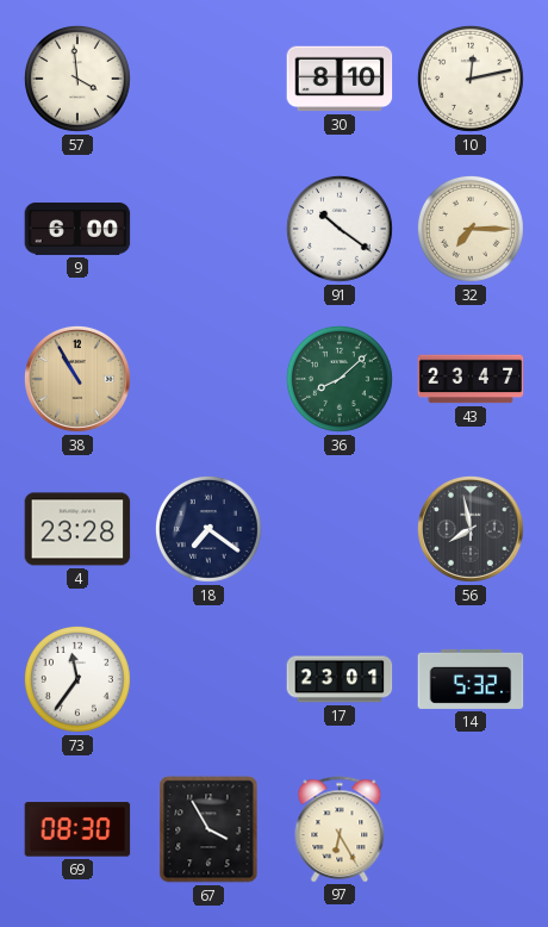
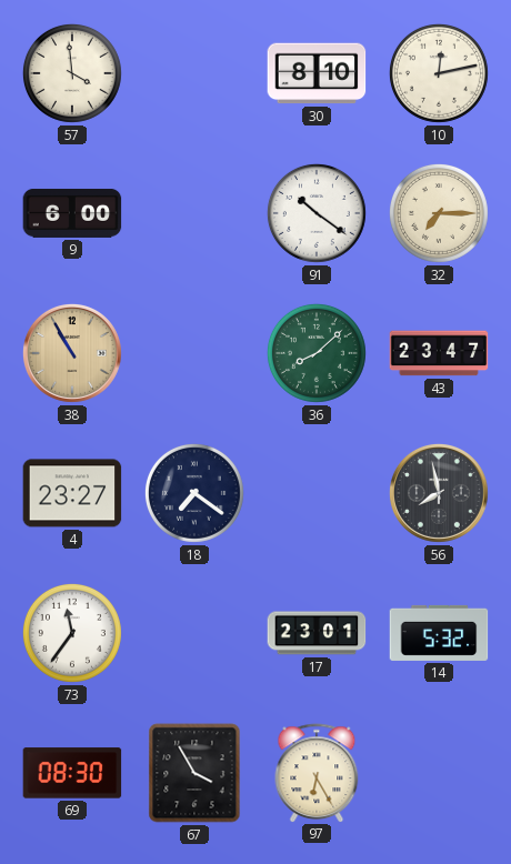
4: 23:28 -> 23:27 (72, 493)
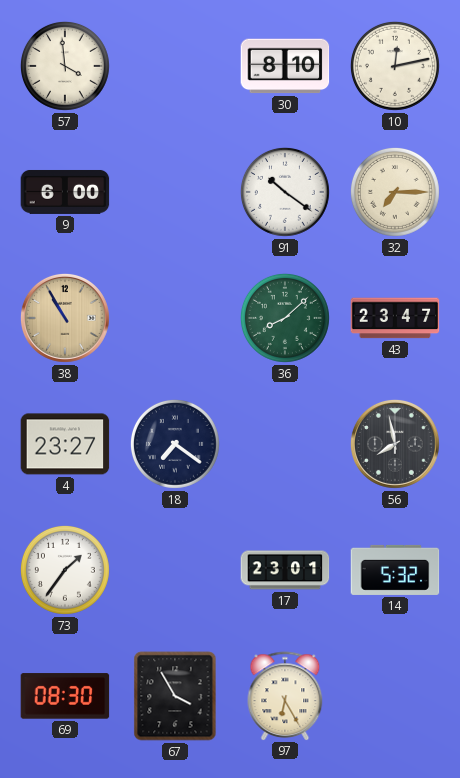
73: 11:36 -> 1:36 (65, 570)
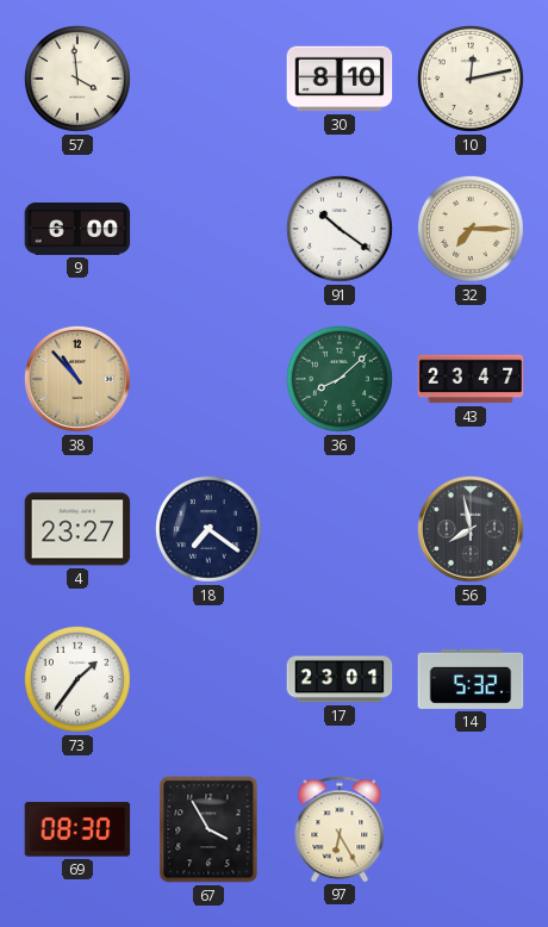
38: 10:55 -> 10:53 (77, 379)
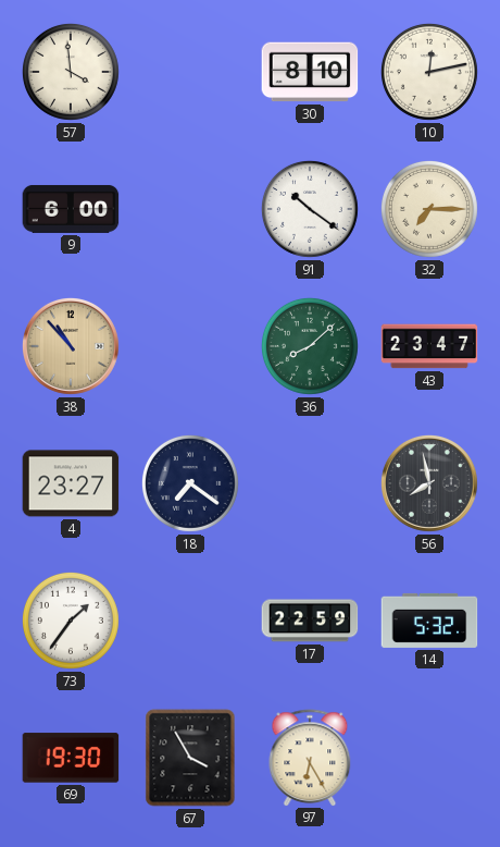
17: 23:01 -> 22:59 (310, 621)
69: 08:30 -> 19:30 (71, 758)
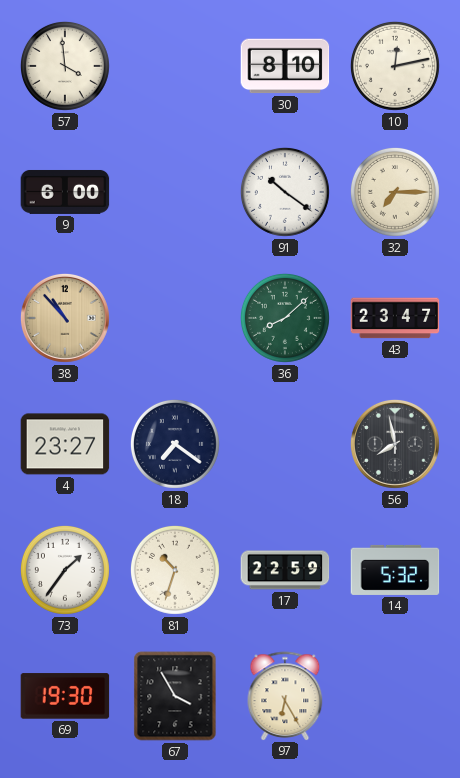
81: none -> 10:33 (175, 570)
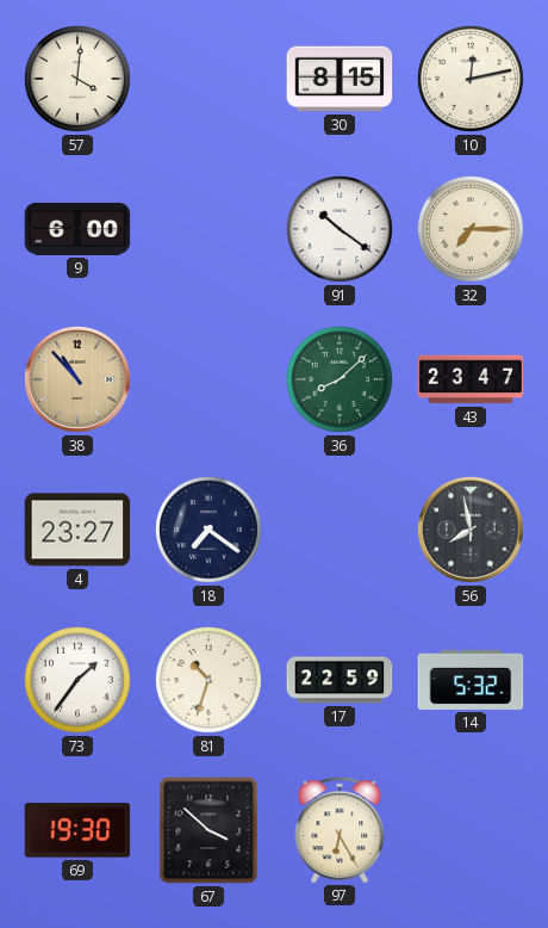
57: 3:59 -> 4:01 (77, 79)
30: 8:10 -> 8:15 (340, 79)
67: 3:55 -> 3:52 (208, 830)
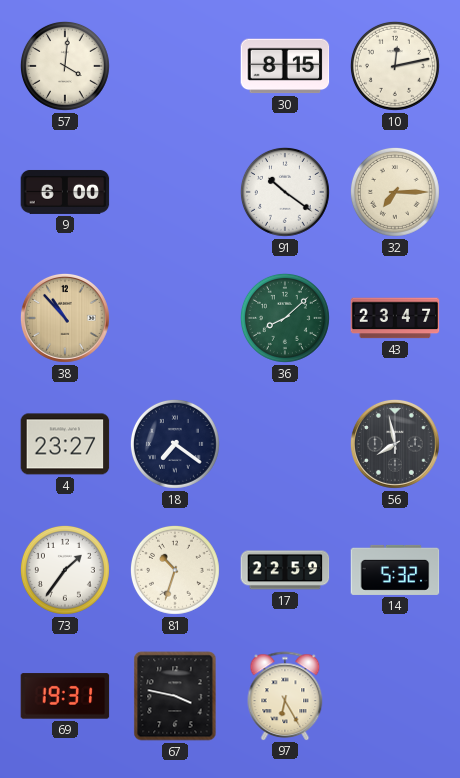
69: 19:30 -> 19:31 (65, 696)
67: 3:52 -> 3:47 (175, 696)
